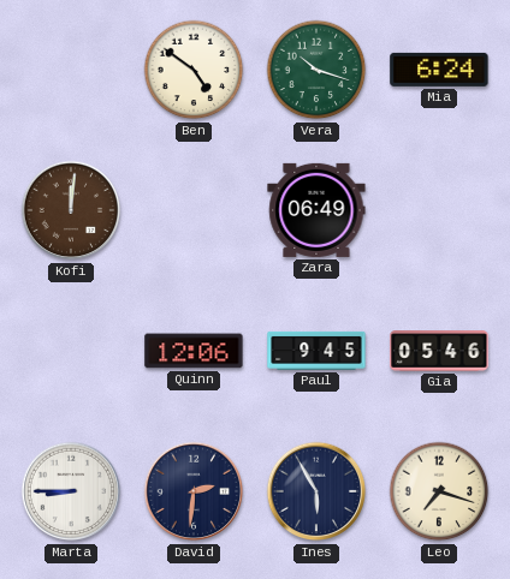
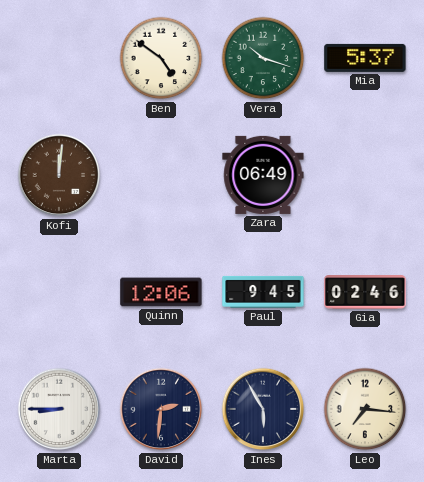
Mia: 6:24 -> 5:37 (365, 58)
Gia: 05:46 -> 02:46 (365, 292)
Leo: 7:18 -> 7:16 (365, 409)
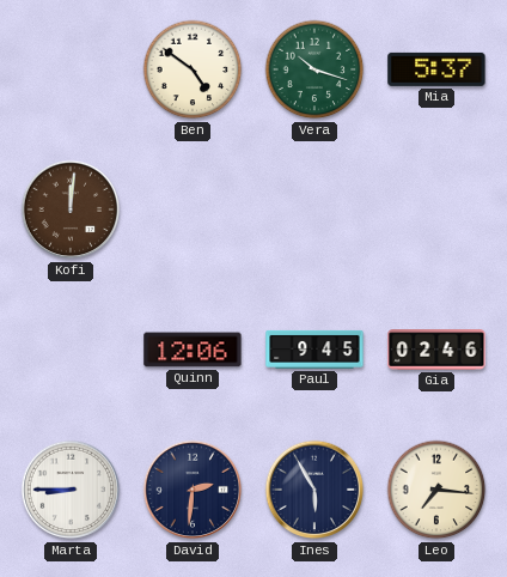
Zara: 06:49 -> none (263, 175)
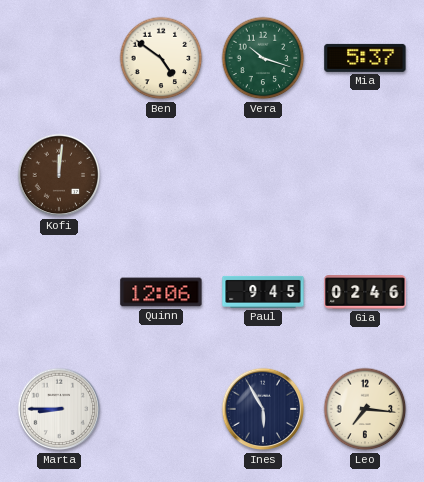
David: 2:31 -> none (193, 490)
